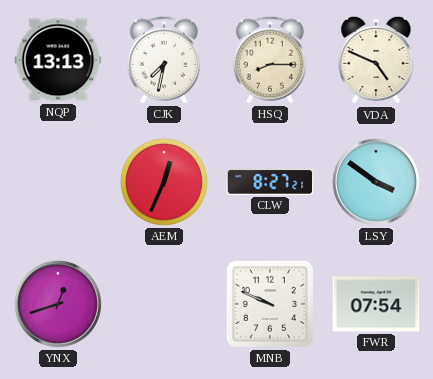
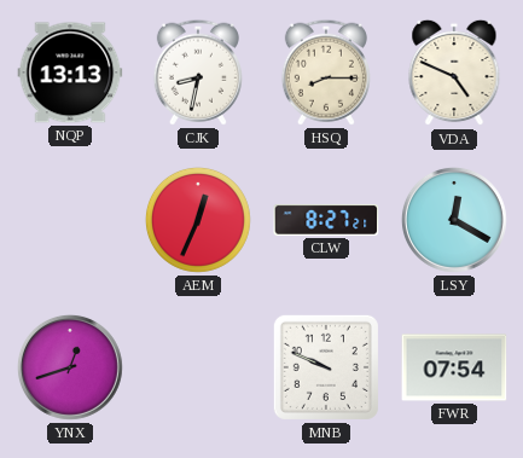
CJK: 7:32 -> 8:32 (198, 73)
LSY: 3:51 -> 12:20 (455, 221)
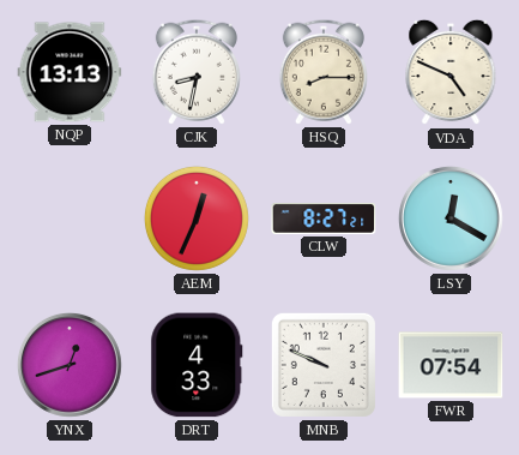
DRT: none -> 4:33 (197, 365)
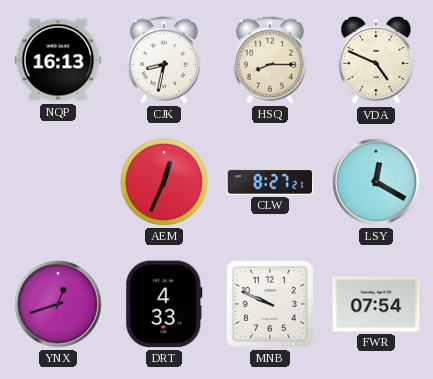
NQP: 13:13 -> 16:13 (58, 60)
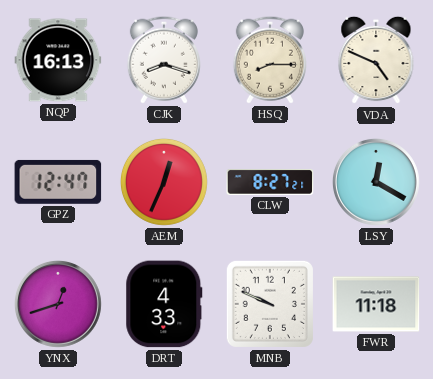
CJK: 8:32 -> 8:18 (164, 60)
GPZ: none -> 12:47 (58, 182)
FWR: 07:54 -> 11:18 (376, 304)
